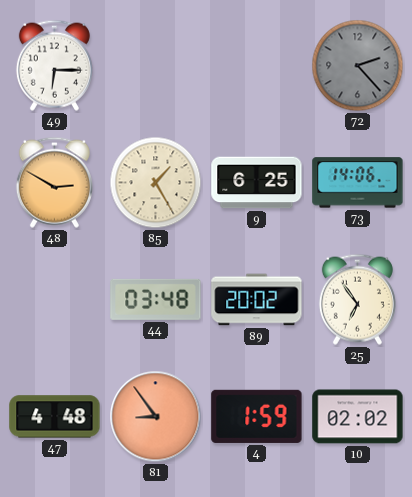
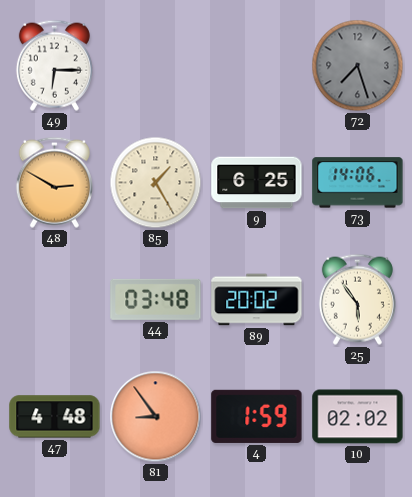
72: 2:23 -> 7:27 (358, 66)
25: 6:54 -> 5:54 (357, 299)
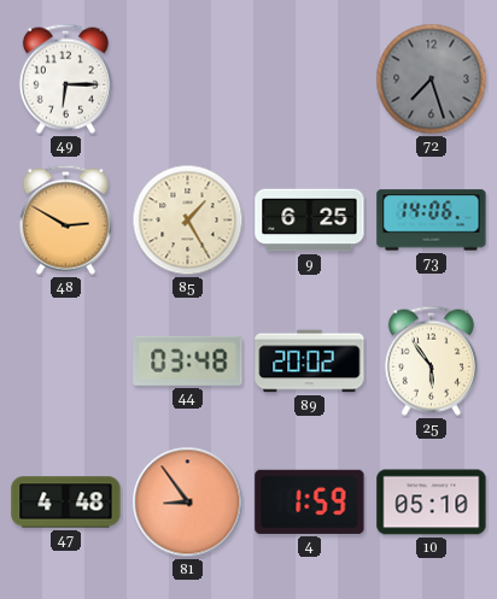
10: 02:02 -> 05:10 (432, 503)
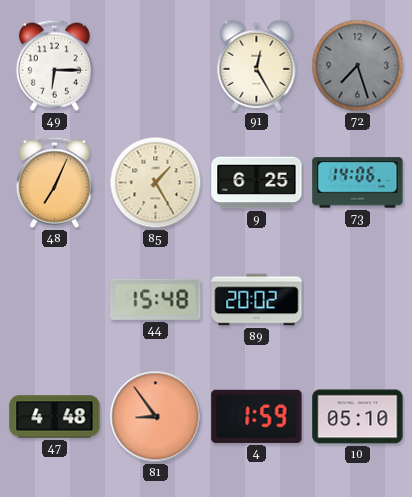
91: none -> 12:25 (257, 65)
48: 2:50 -> 7:04 (54, 182)
44: 03:48 -> 15:48 (156, 299)
25: 5:54 -> none (431, 360)
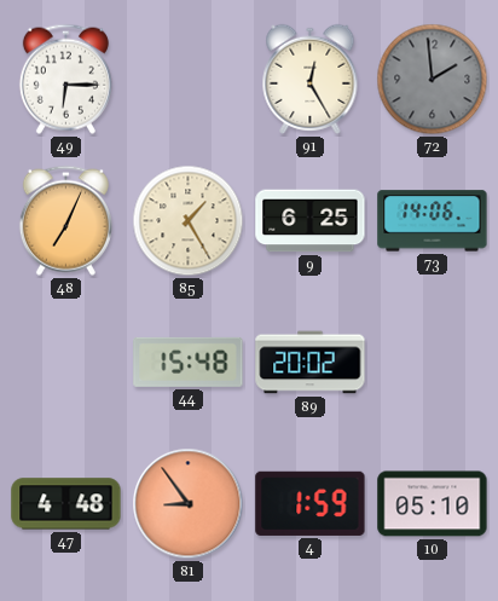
72: 7:27 -> 1:59 (433, 80)
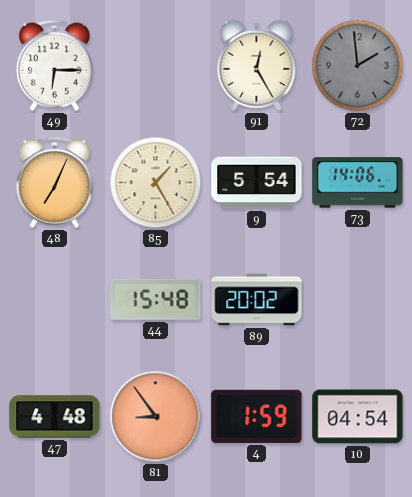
9: 6:25 -> 5:54 (257, 183)
10: 05:10 -> 04:54 (358, 417)
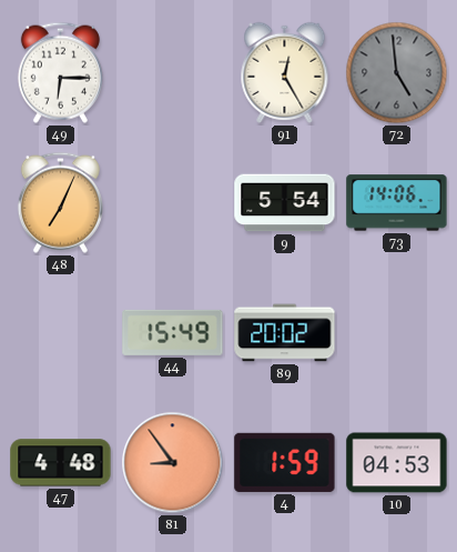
72: 1:59 -> 4:59 (397, 73)
85: 1:25 -> none (156, 183)
44: 15:48 -> 15:49 (173, 332)
10: 04:54 -> 04:53 (397, 463)
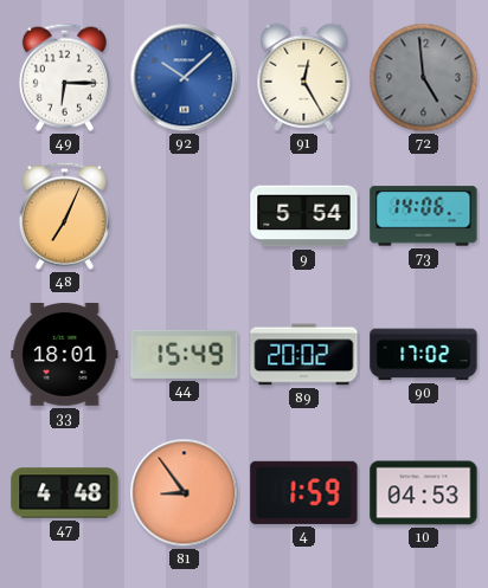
92: none -> 10:08 (185, 78)
33: none -> 18:01 (65, 355)
90: none -> 17:02 (424, 355)
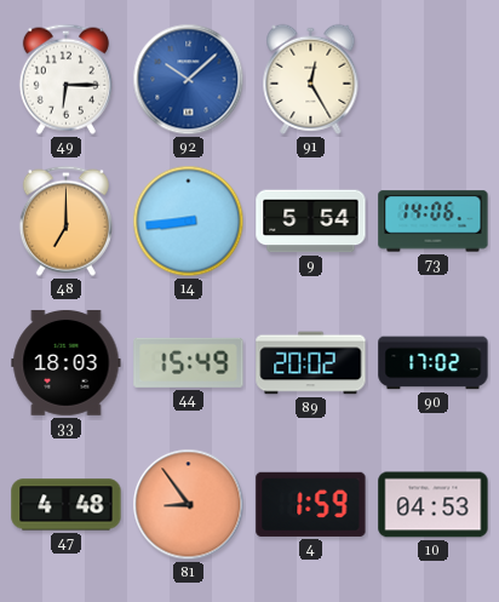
72: 4:59 -> none (424, 78)
48: 7:04 -> 7:00 (65, 220)
14: none -> 8:44 (189, 222)
33: 18:01 -> 18:03 (67, 363)
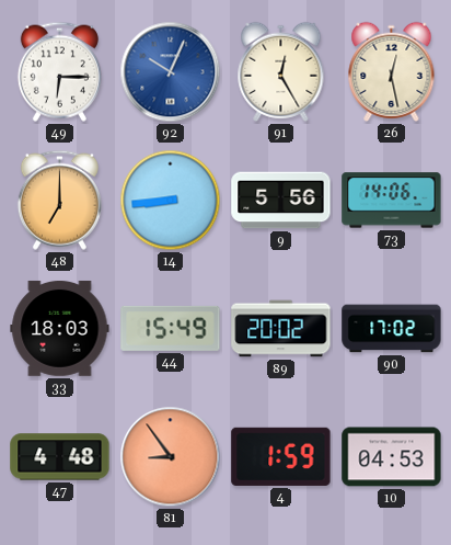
92: 10:08 -> 10:04 (171, 72)
26: none -> 12:28 (392, 71)
9: 5:54 -> 5:56 (281, 201)
